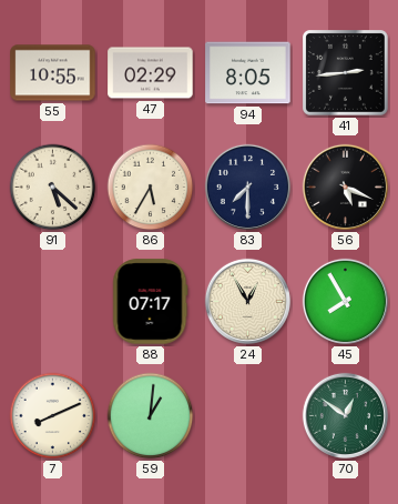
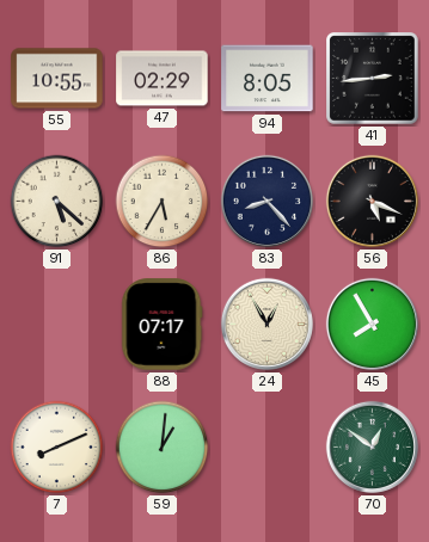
83: 7:30 -> 8:23 (266, 201)
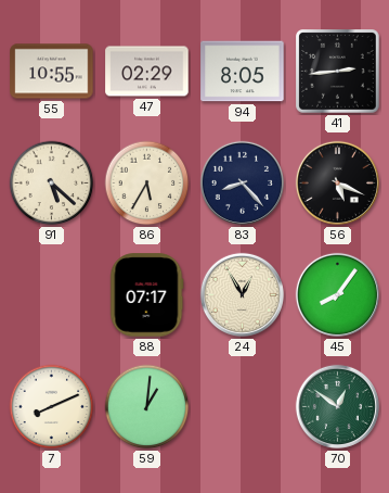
45: 7:55 -> 8:06 (337, 294)
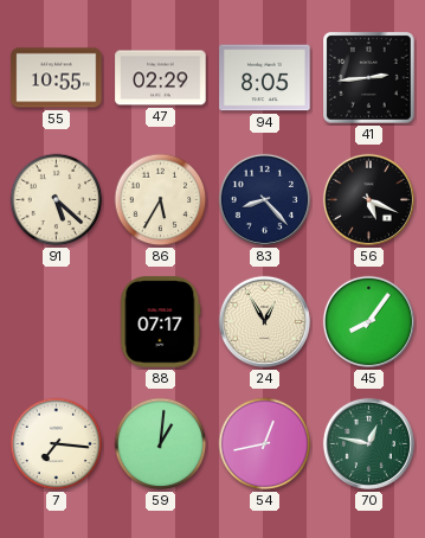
7: 8:11 -> 7:16 (57, 444)
54: none -> 12:43 (265, 444)
70: 12:51 -> 12:47 (368, 443)
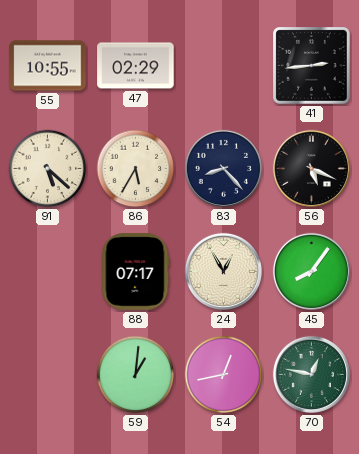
94: 8:05 -> none (265, 78)
7: 7:16 -> none (57, 444)
